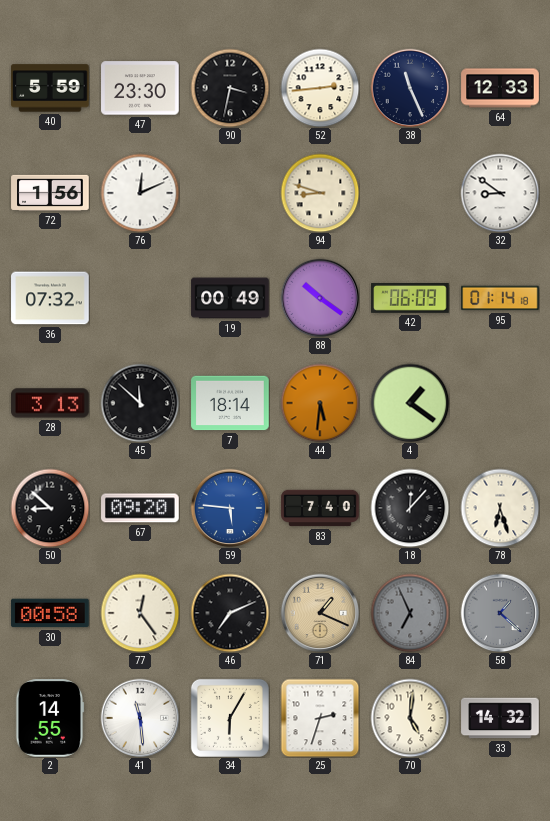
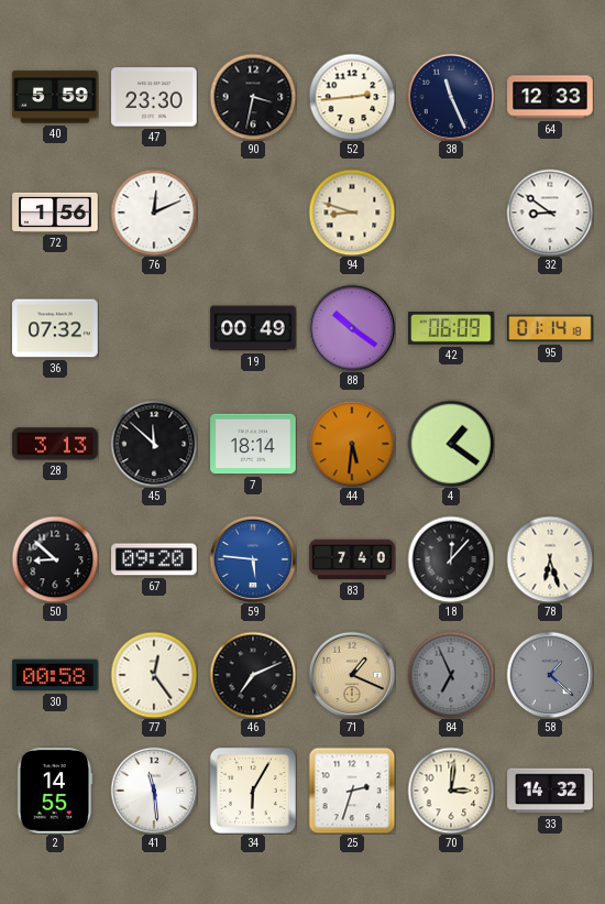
70: 5:01 -> 3:01 (451, 791)
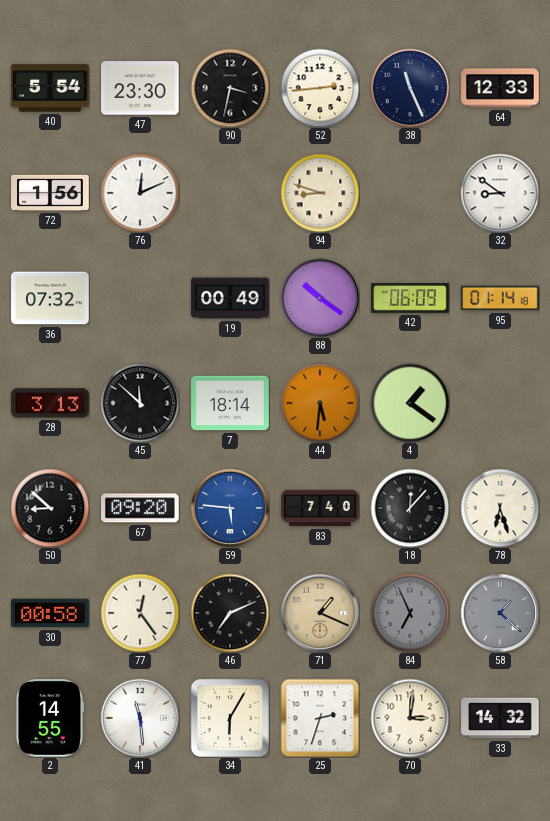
40: 5:59 -> 5:54 (50, 88)
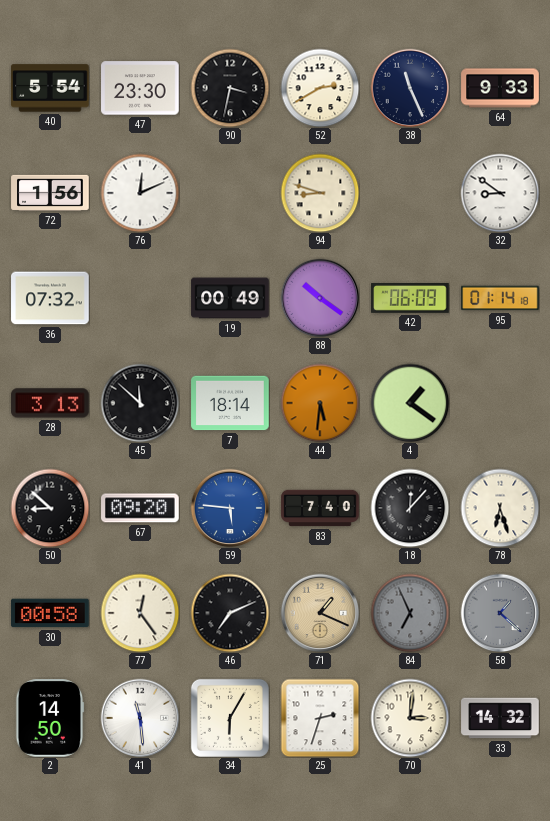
52: 2:44 -> 2:40 (320, 88)
64: 12:33 -> 9:33 (500, 88)
2: 14:55 -> 14:50 (50, 718)
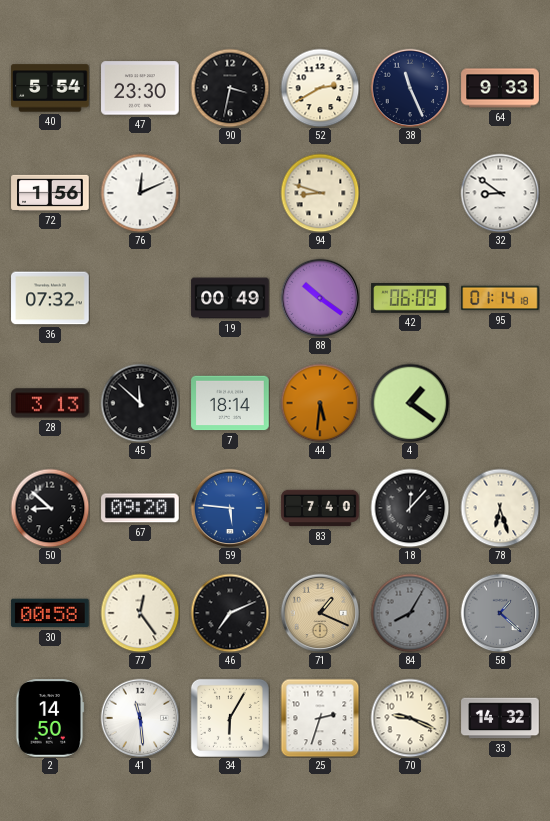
84: 6:56 -> 8:05 (410, 613)
70: 3:01 -> 9:19 (410, 718)
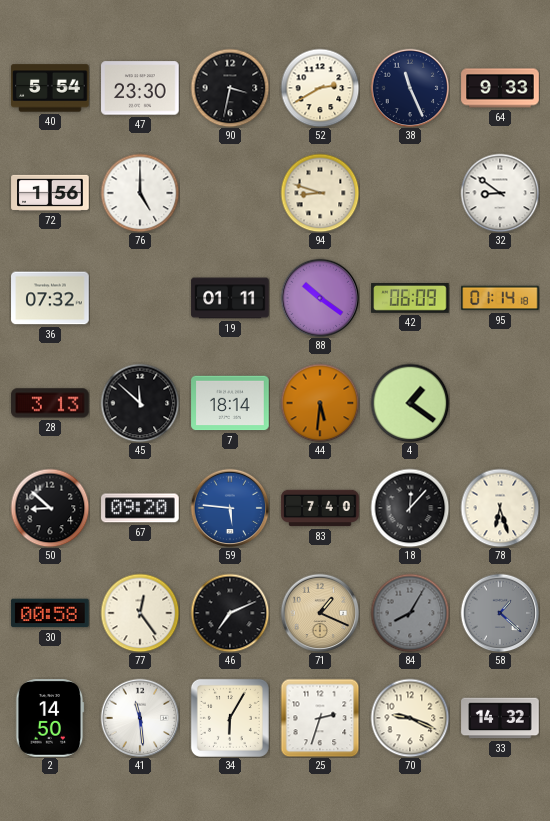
76: 12:11 -> 5:00 (140, 193)
19: 00:49 -> 01:11 (230, 298)
